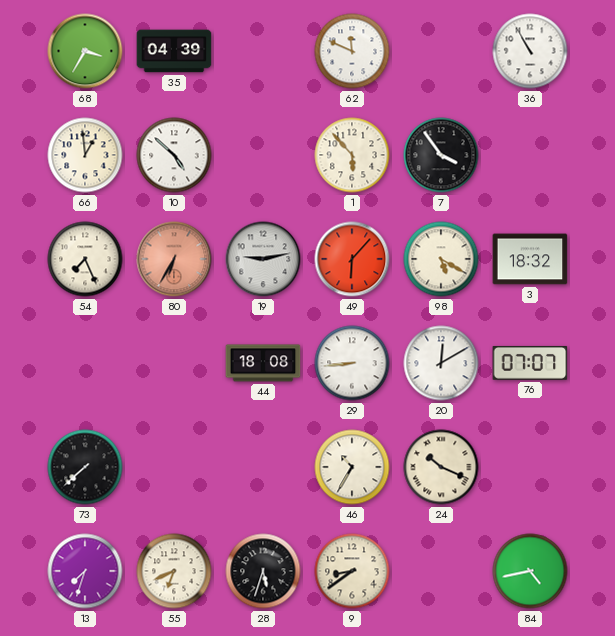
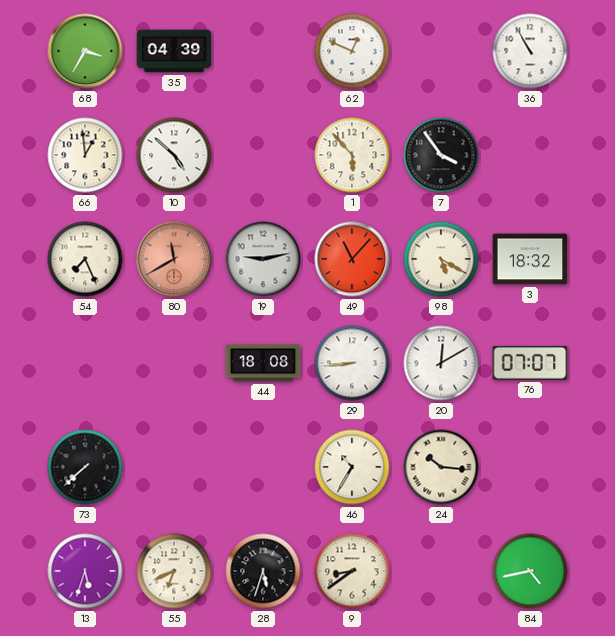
62: 11:49 -> 12:49 (352, 51)
80: 6:35 -> 11:40 (174, 259)
49: 6:07 -> 11:07 (352, 259)
24: 10:19 -> 10:16 (441, 467)
13: 7:33 -> 5:33 (85, 571)
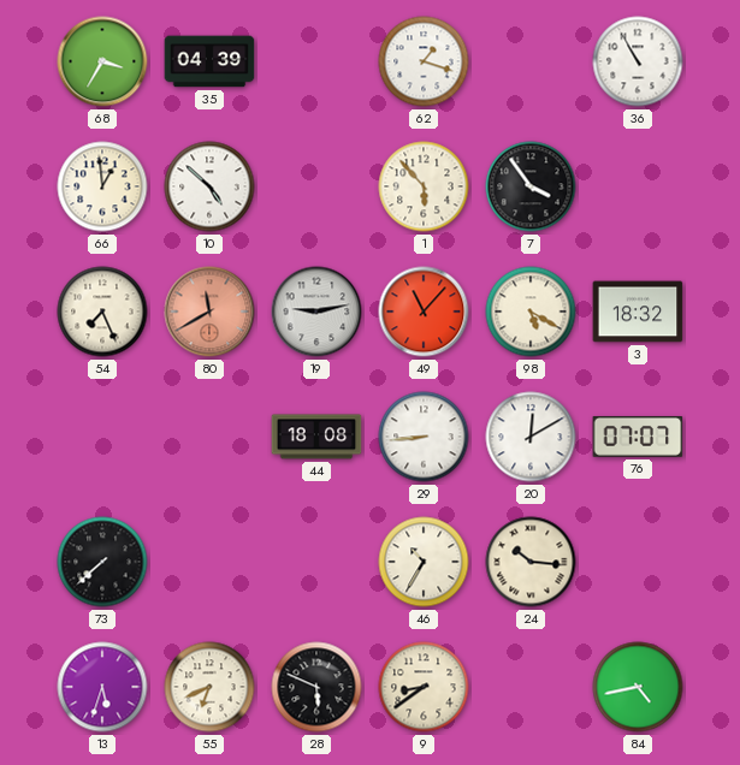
62: 12:49 -> 1:18 (424, 61)
28: 5:33 -> 5:49 (316, 687)
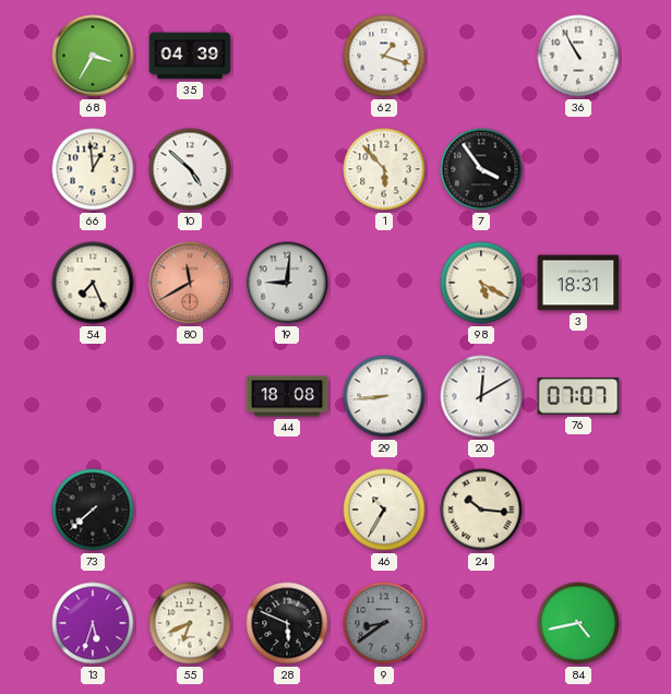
19: 9:13 -> 9:01 (287, 283)
49: 11:07 -> none (424, 312)
3: 18:32 -> 18:31 (578, 283)
9 dial: cream -> grey (384, 623)
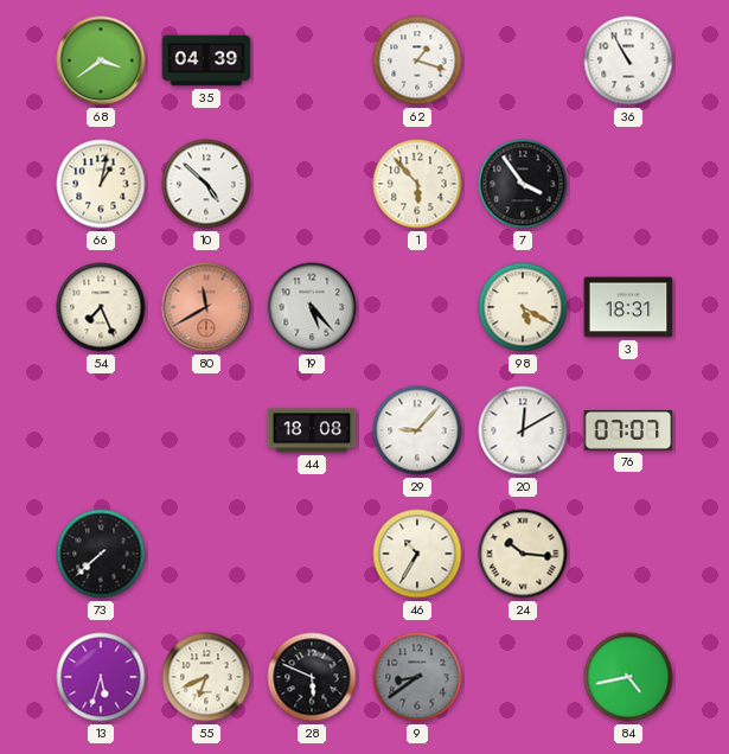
68: 3:35 -> 3:39 (101, 60)
66: 12:59 -> 1:02 (101, 184)
19: 9:01 -> 5:23 (312, 307)
29: 8:44 -> 9:07 (417, 430)
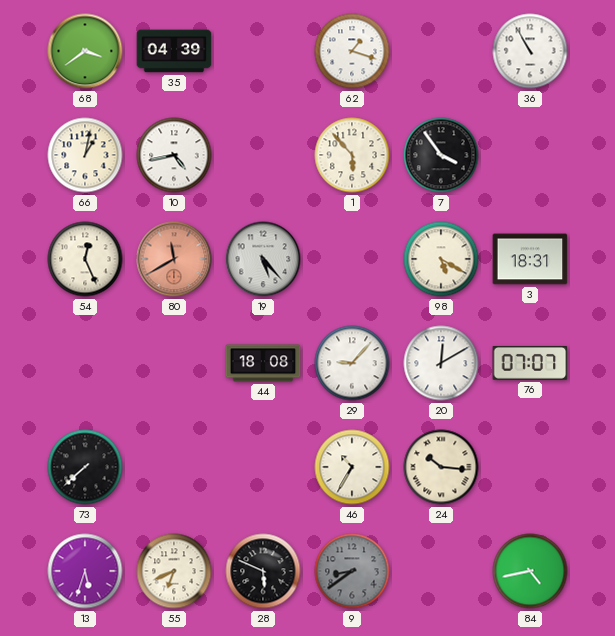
10: 4:52 -> 4:43 (174, 155)
54: 7:26 -> 12:26 (85, 259)
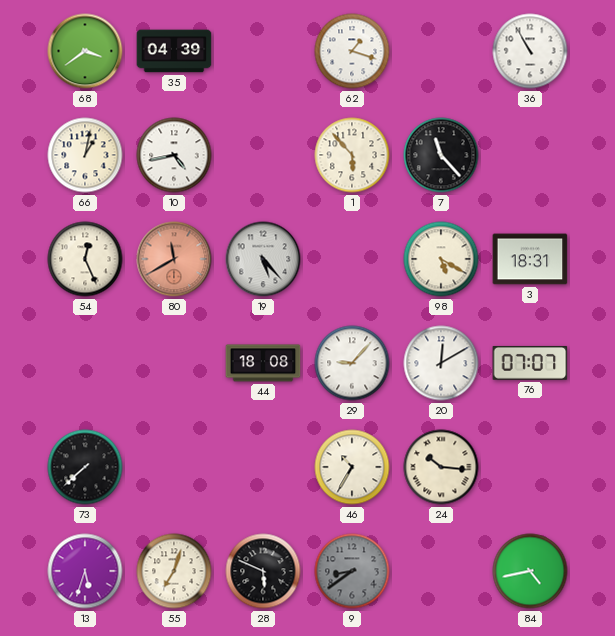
7: 3:54 -> 11:23 (441, 155)
55: 6:41 -> 7:03 (174, 571)
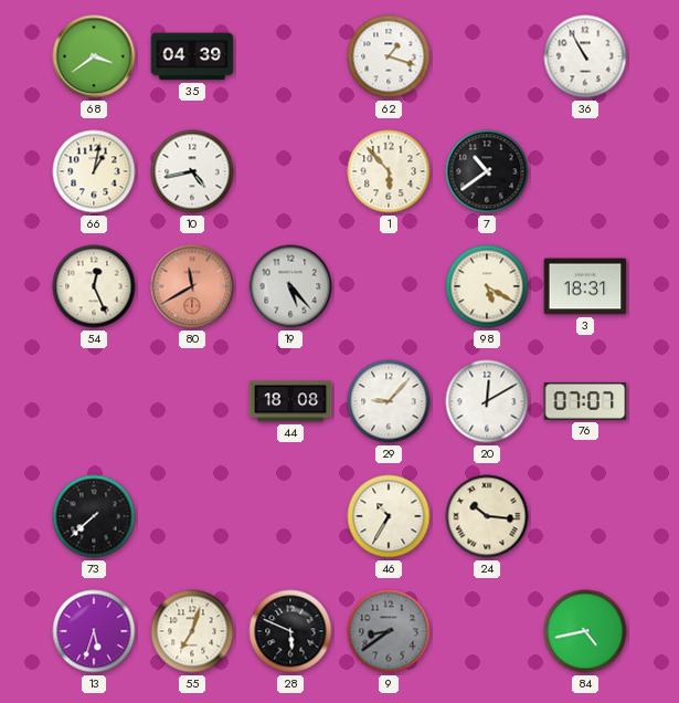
7: 11:23 -> 10:39 (487, 171)
